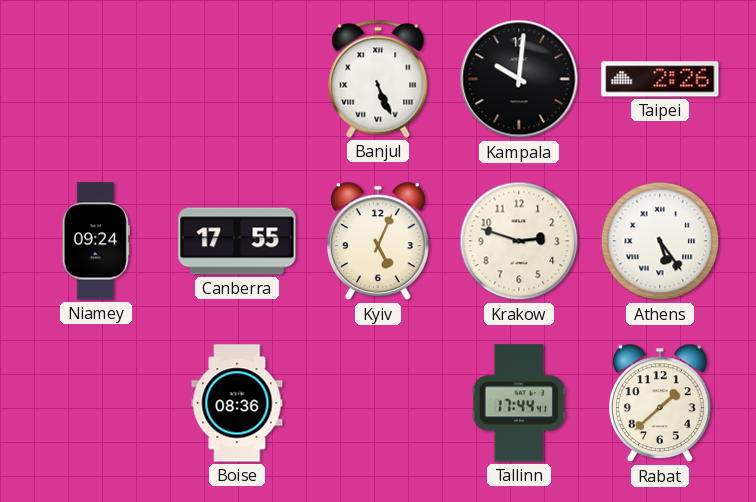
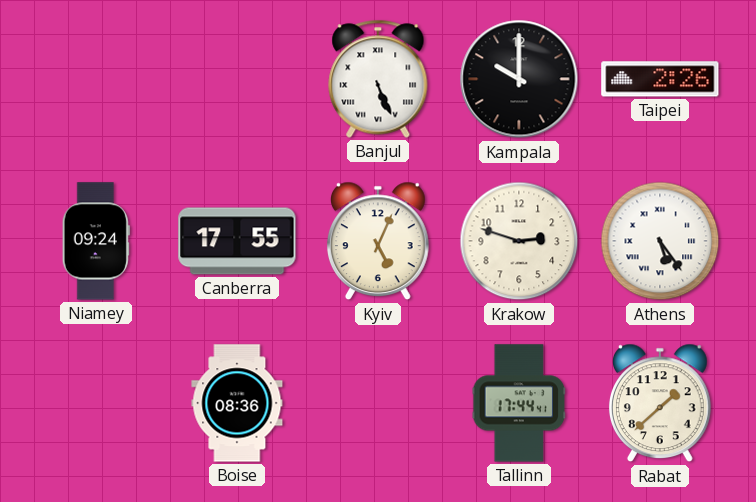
Kampala: 10:01 -> 10:00 (519, 79)
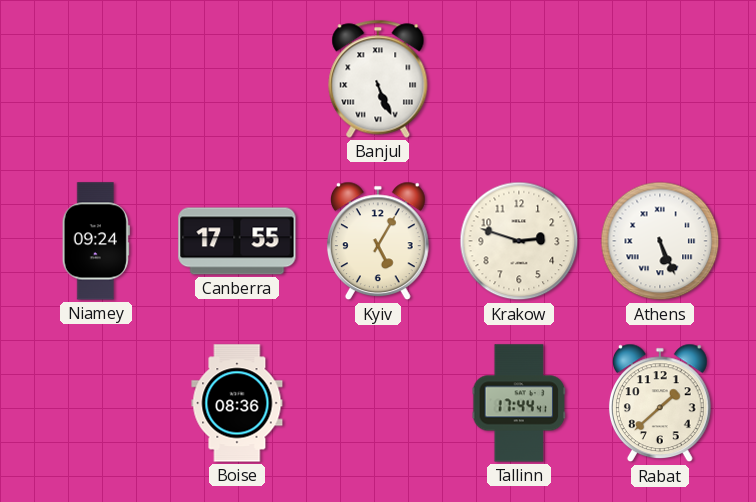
Kampala: 10:00 -> none (519, 79)
Taipei: 2:26 -> none (660, 79)
Kyiv: 5:04 -> 5:05 (378, 241)
Athens: 5:24 -> 5:26 (660, 241)
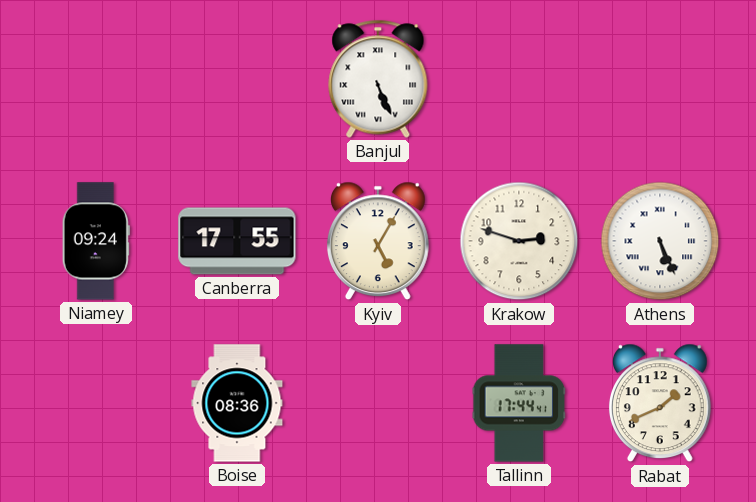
Rabat: 1:38 -> 1:41 (660, 403)
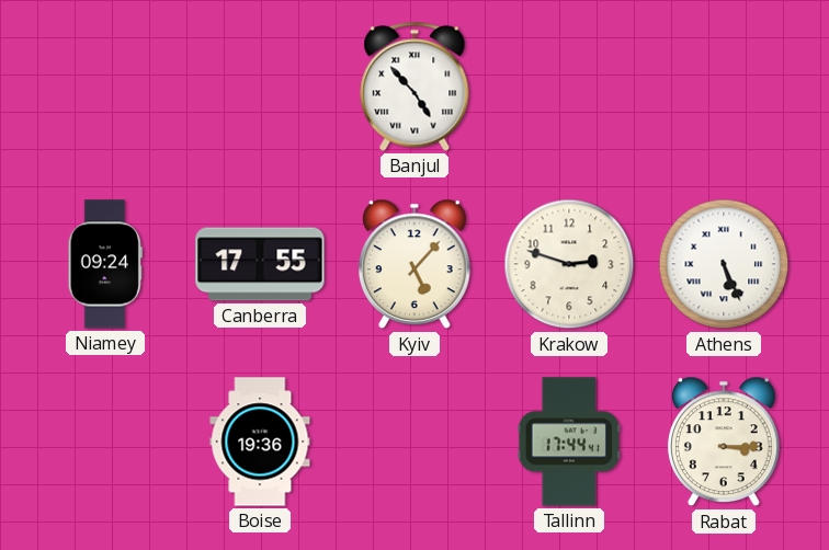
Banjul: 5:26 -> 4:53 (414, 87)
Kyiv: 5:05 -> 5:07 (414, 264)
Boise: 08:36 -> 19:36 (260, 442)
Rabat: 1:41 -> 3:15 (724, 442)
